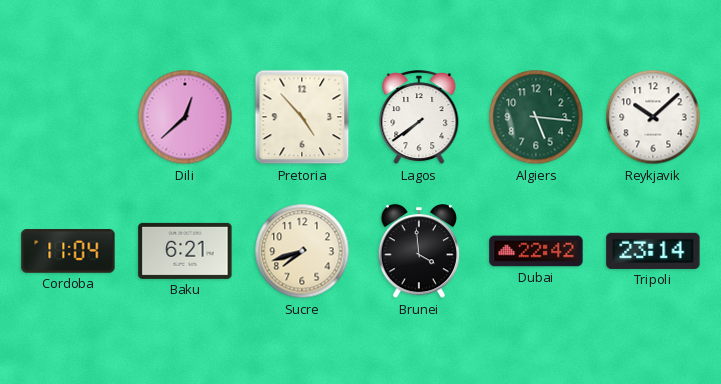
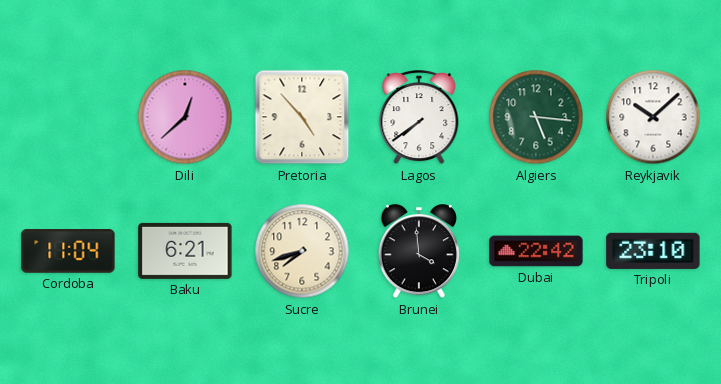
Tripoli: 23:14 -> 23:10 (653, 251)
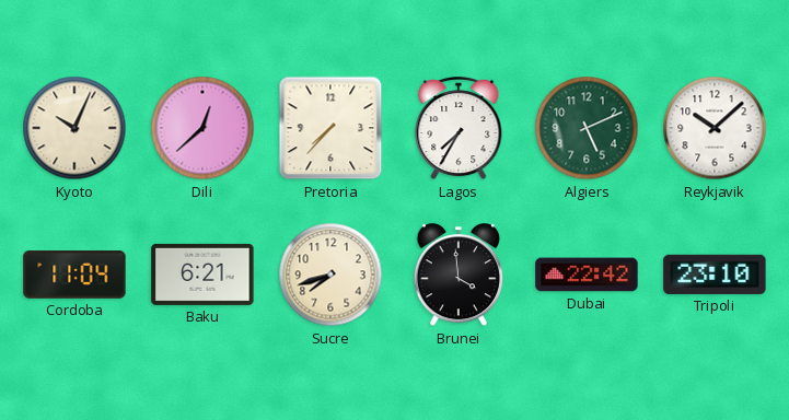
Kyoto: none -> 10:04 (74, 128)
Pretoria: 4:53 -> 7:37 (330, 128)
Lagos: 7:39 -> 7:35 (459, 129)
Algiers: 5:16 -> 5:11 (587, 128)
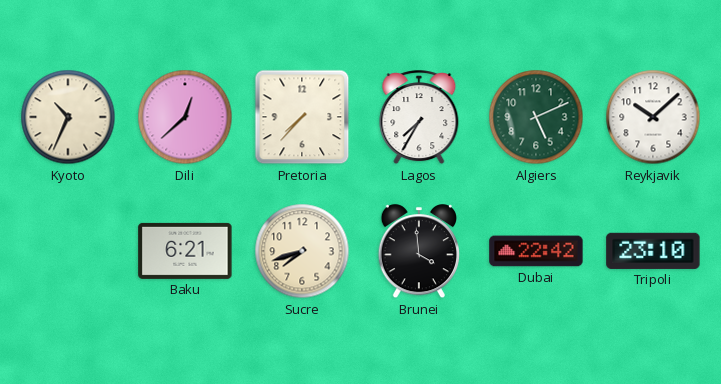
Kyoto: 10:04 -> 10:34 (68, 117)
Cordoba: 11:04 -> none (74, 275)
